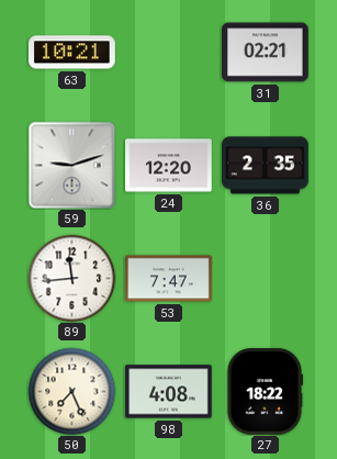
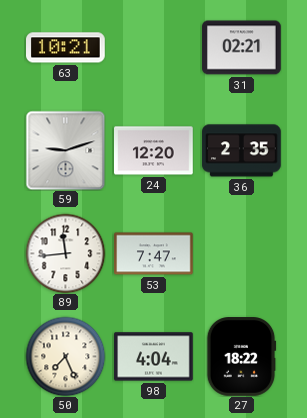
98: 4:08 -> 4:04 (154, 357)
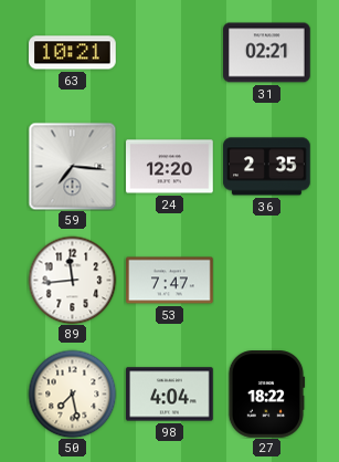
59: 9:12 -> 7:16 (72, 166)
50: 7:26 -> 7:28 (72, 393)
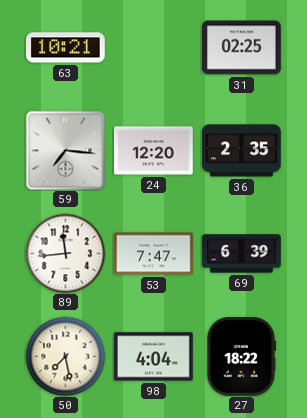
31: 02:21 -> 02:25 (242, 48)
69: none -> 6:39 (242, 254)
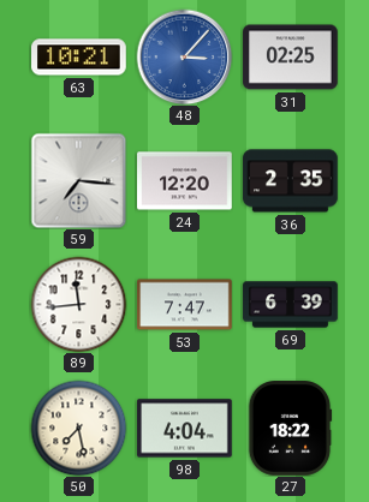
48: none -> 3:07 (184, 56)
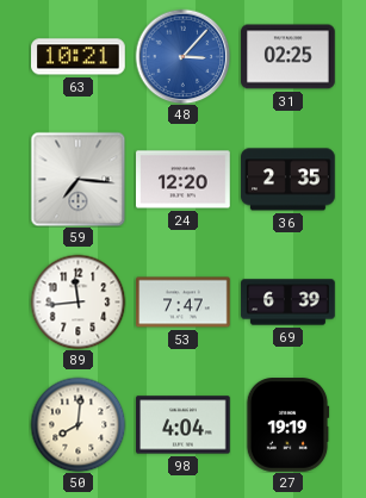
50: 7:28 -> 8:01 (77, 424)
27: 18:22 -> 19:19 (287, 425)
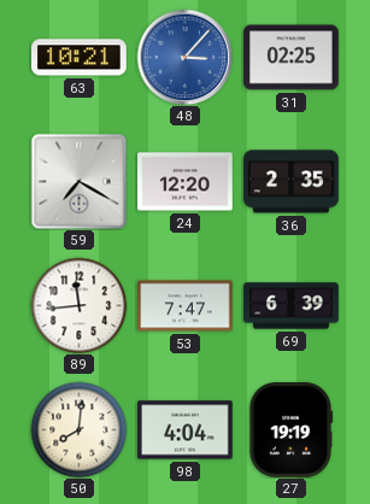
59: 7:16 -> 7:20 (78, 181)
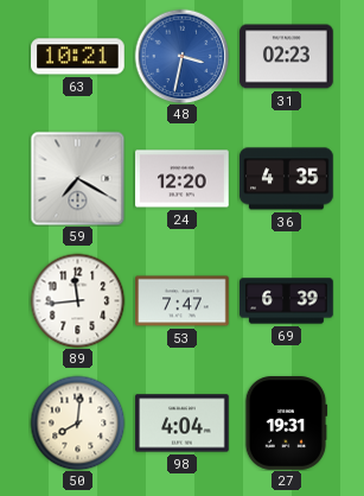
48: 3:07 -> 3:32 (181, 56)
31: 02:25 -> 02:23 (287, 57)
36: 2:35 -> 4:35 (287, 179)
27: 19:19 -> 19:31 (286, 424)
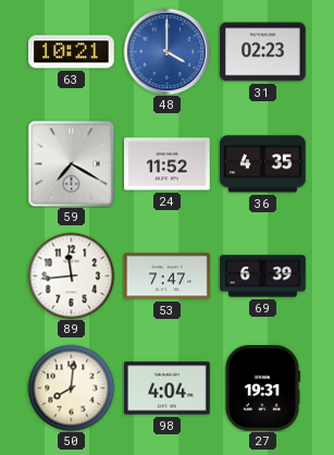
48: 3:32 -> 4:00 (166, 51)
24: 12:20 -> 11:52 (168, 164)
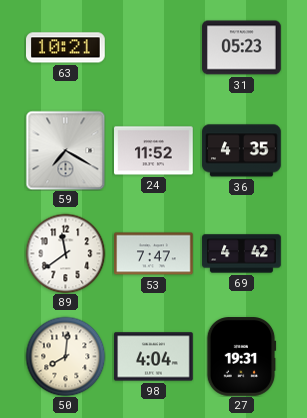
48: 4:00 -> none (166, 51)
31: 02:23 -> 05:23 (242, 48)
89: 11:44 -> 11:39 (65, 253)
69: 6:39 -> 4:42 (242, 254)
